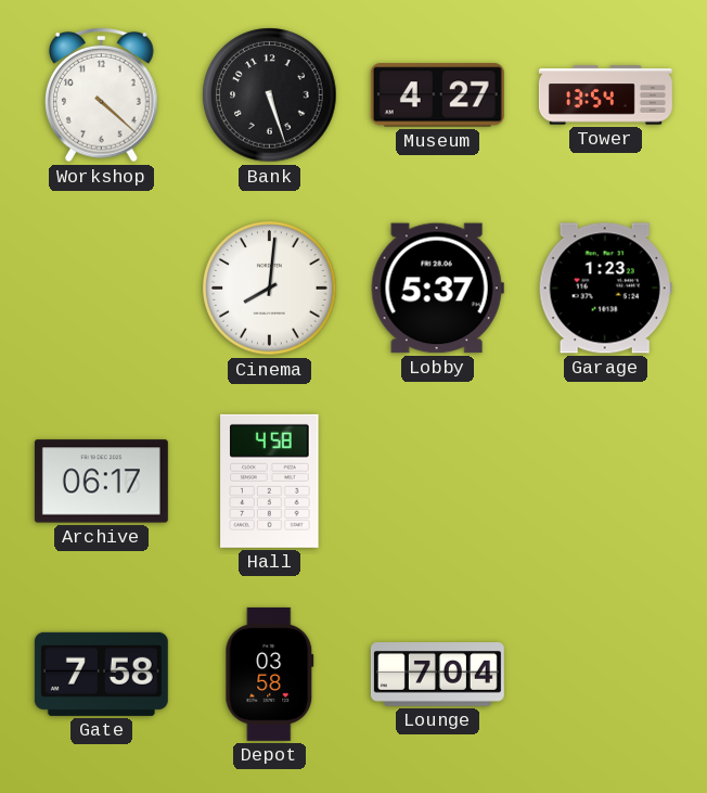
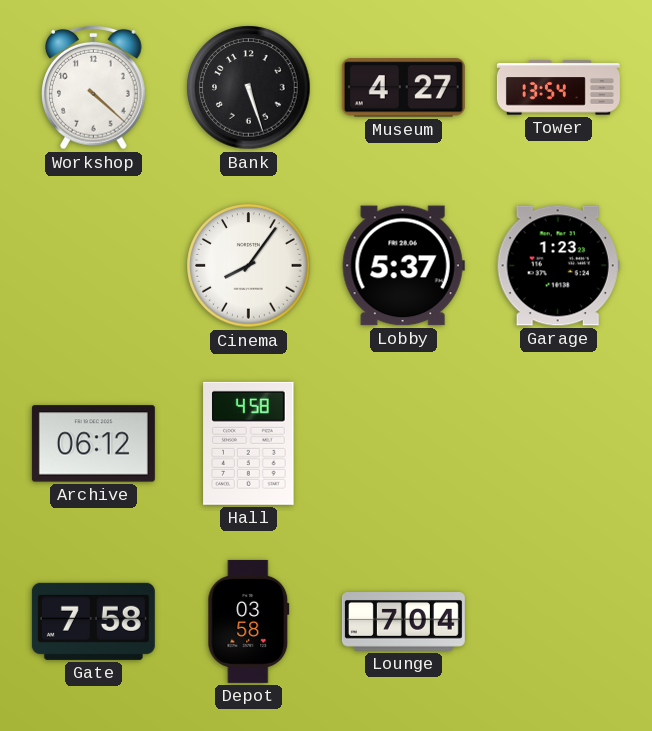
Cinema: 8:01 -> 8:06 (249, 266)
Archive: 06:17 -> 06:12 (93, 444)
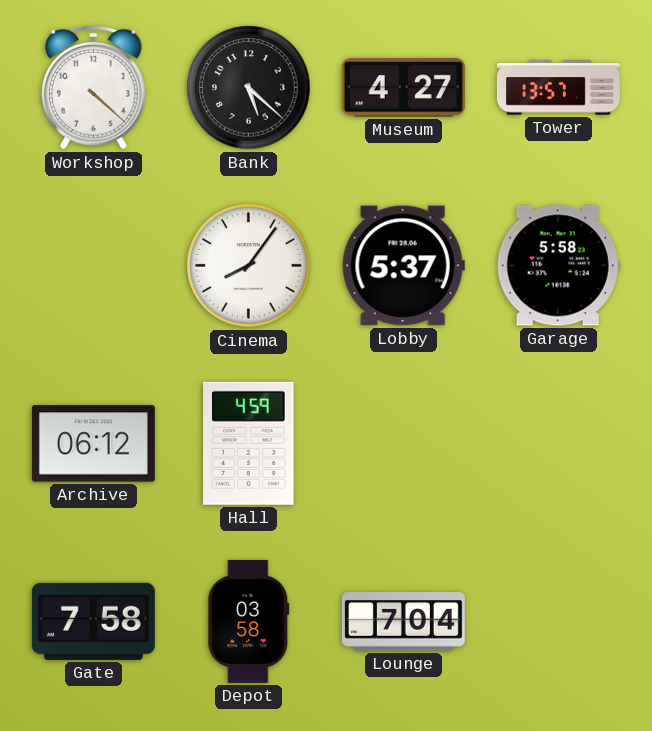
Bank: 5:27 -> 5:22 (249, 88)
Tower: 13:54 -> 13:57 (558, 88)
Garage: 1:23 -> 5:58 (558, 266)
Hall: 4:58 -> 4:59 (249, 443)
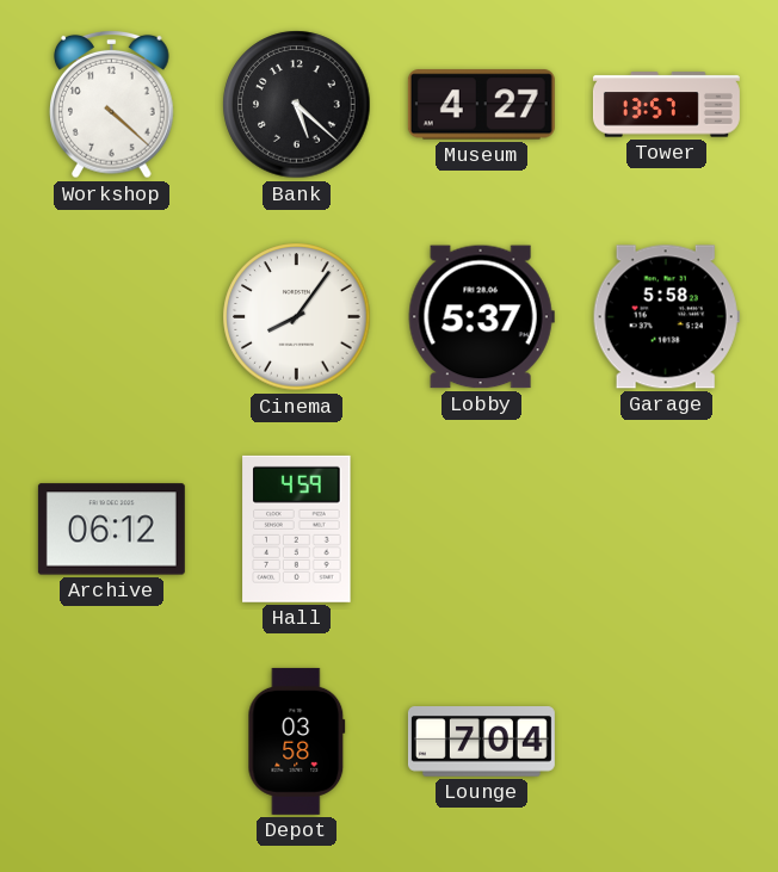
Gate: 7:58 -> none (93, 621)
